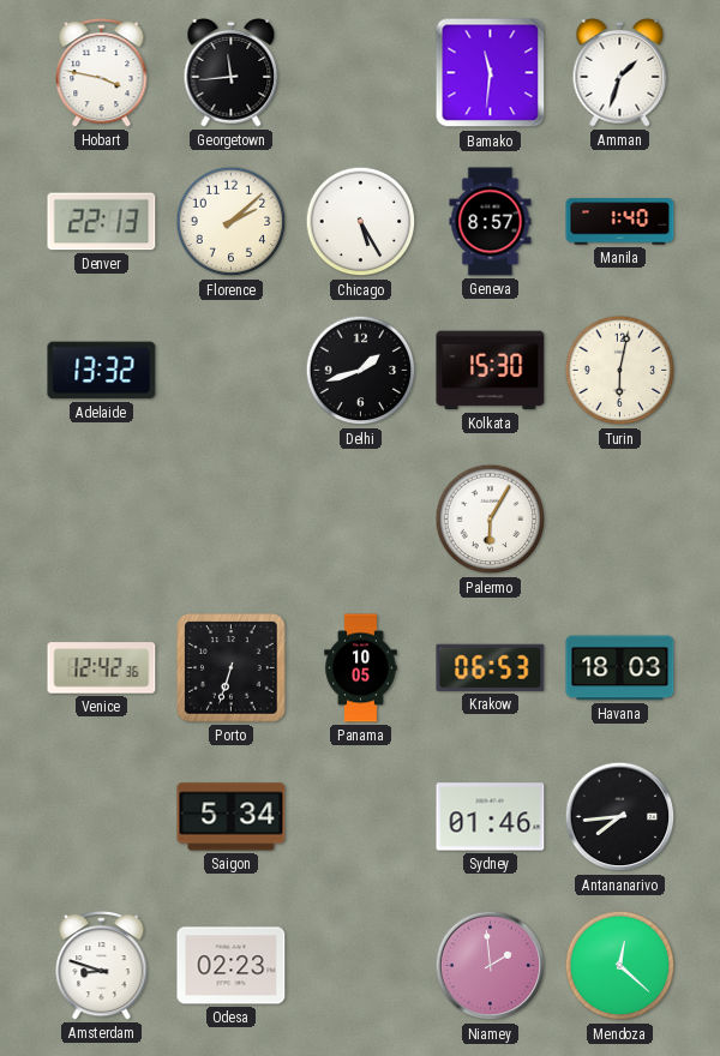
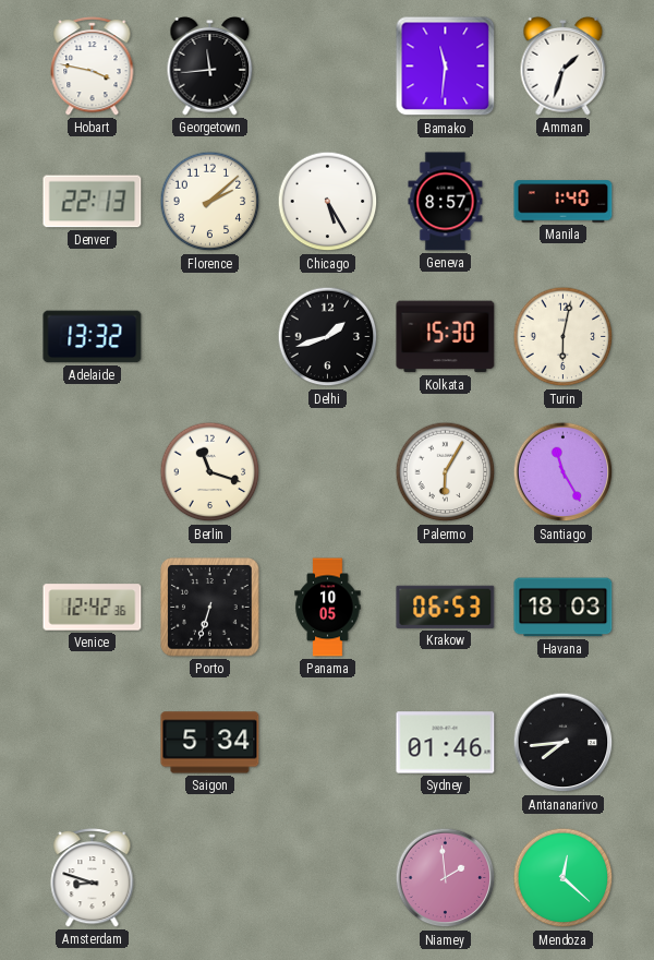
Berlin: none -> 11:18 (210, 472)
Santiago: none -> 11:25 (564, 472)
Odesa: 02:23 -> none (232, 966)
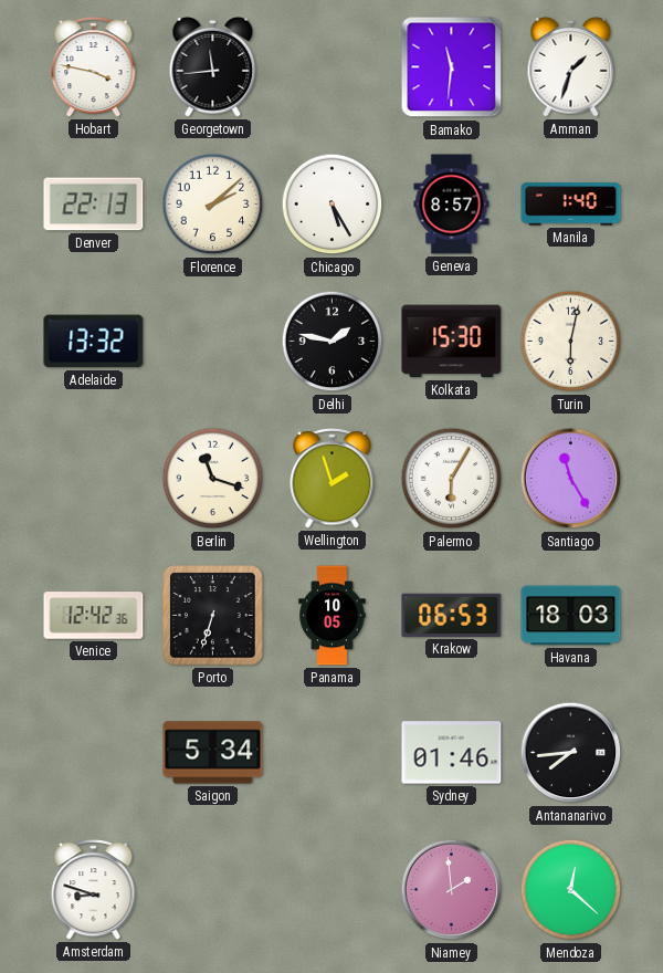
Delhi: 1:42 -> 1:47 (333, 342)
Wellington: none -> 1:57 (333, 479)
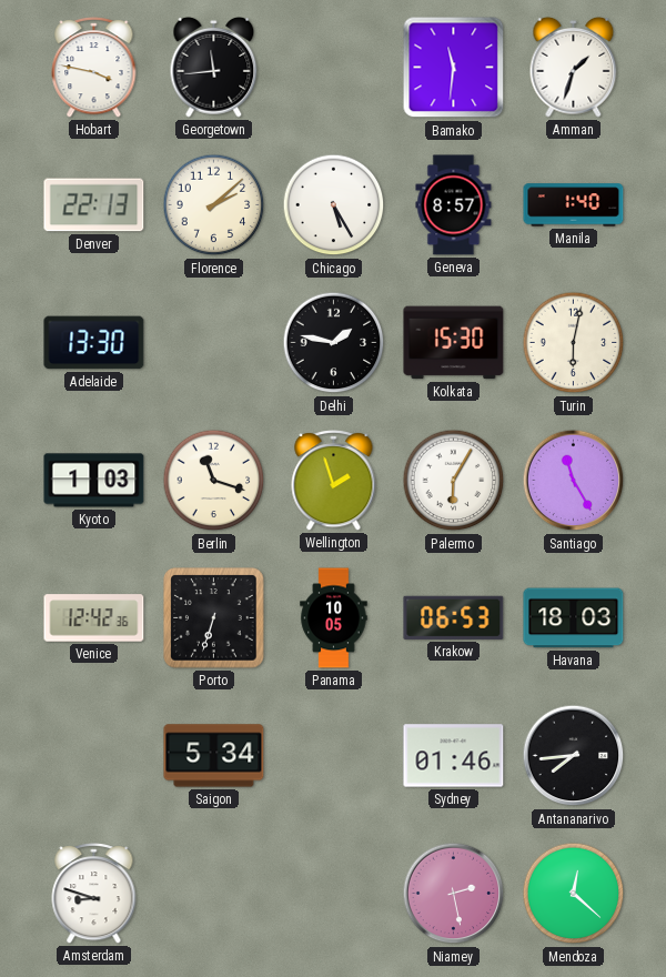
Adelaide: 13:32 -> 13:30 (94, 343)
Kyoto: none -> 1:03 (94, 481)
Niamey: 1:59 -> 2:28 (454, 894)
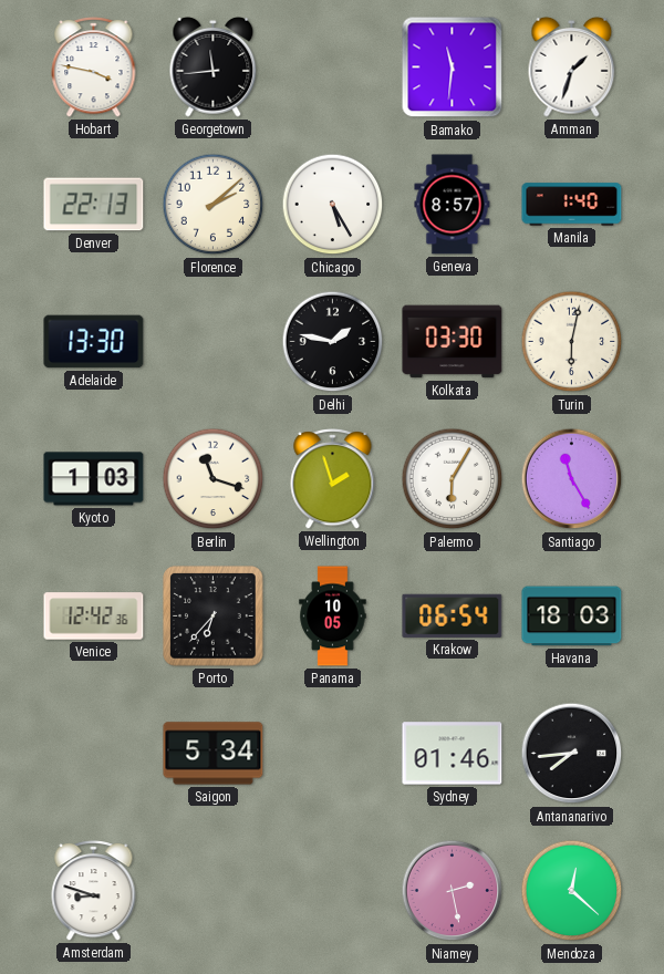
Kolkata: 15:30 -> 03:30 (453, 342)
Porto: 6:33 -> 6:37 (214, 616)
Krakow: 06:53 -> 06:54 (453, 615)
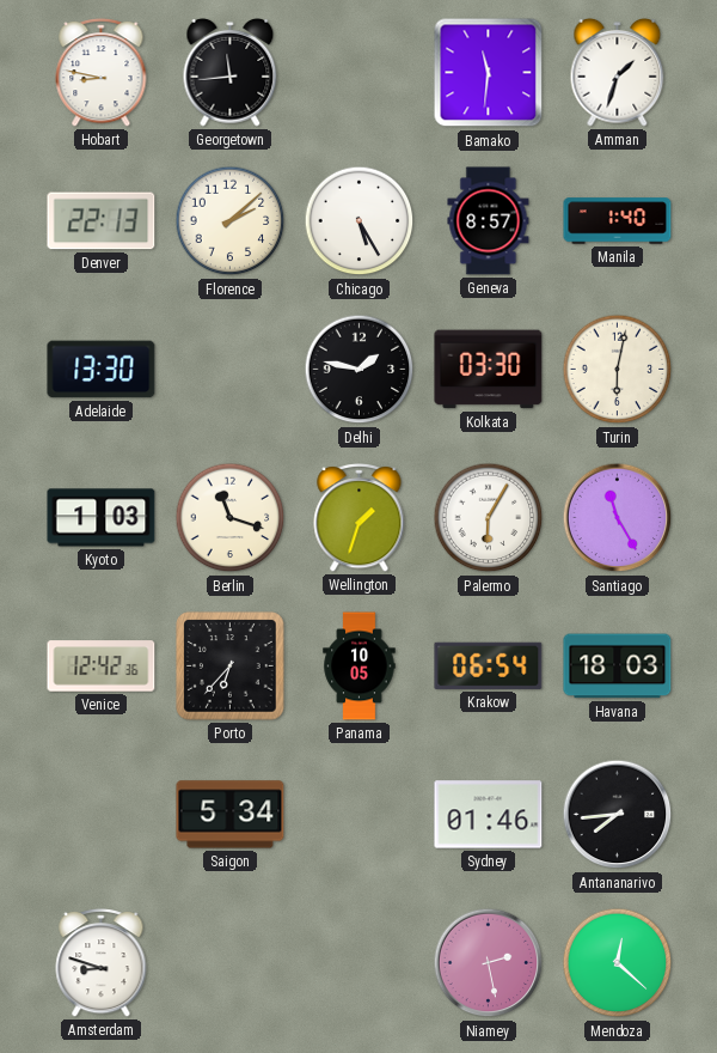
Hobart: 3:47 -> 8:47 (102, 73)
Wellington: 1:57 -> 1:33 (360, 518)
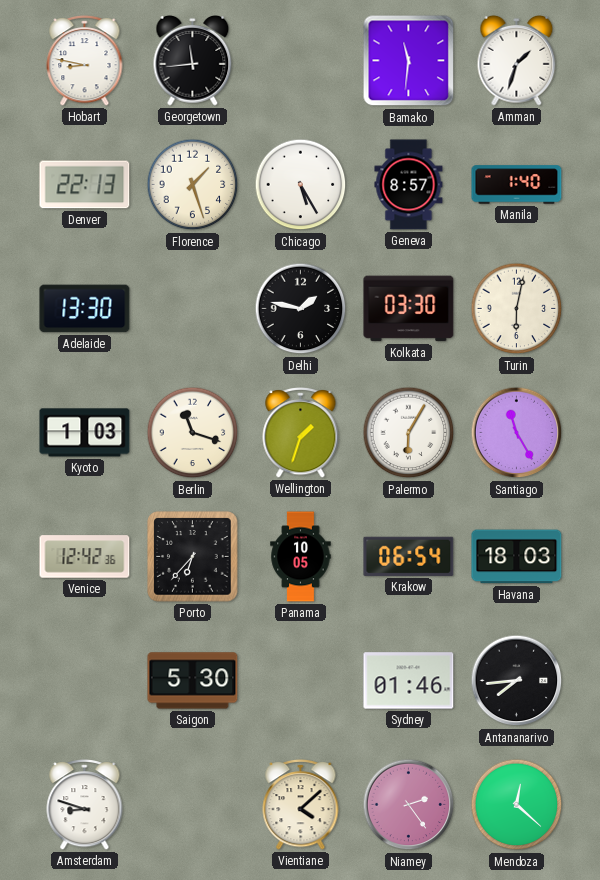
Florence: 2:08 -> 1:27 (193, 185)
Saigon: 5:34 -> 5:30 (193, 681)
Vientiane: none -> 4:08 (301, 805)
Niamey: 2:28 -> 2:24 (409, 805)
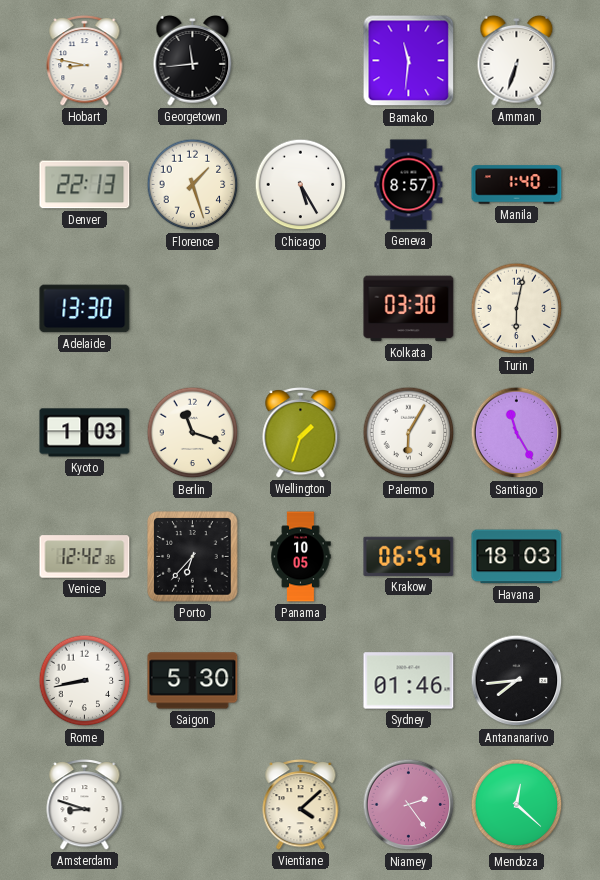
Amman: 1:33 -> 6:33 (517, 60)
Delhi: 1:47 -> none (301, 309)
Rome: none -> 8:43 (85, 681)
